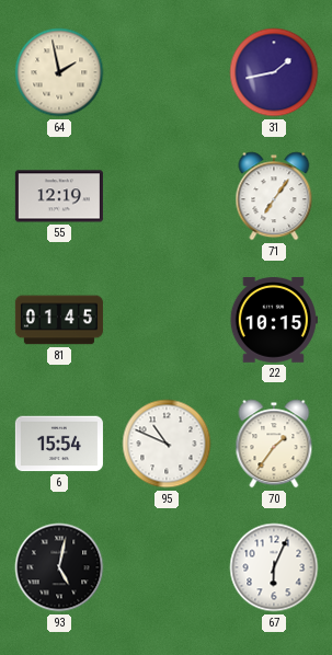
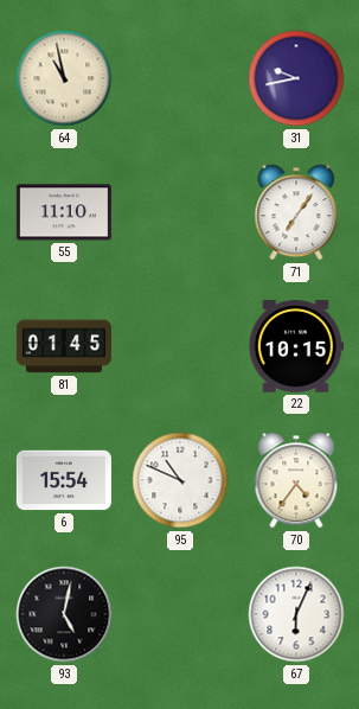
64: 1:58 -> 10:58 (64, 78)
31: 1:43 -> 9:43 (296, 78)
55: 12:19 -> 11:10 (64, 212)
70: 1:36 -> 4:36 (296, 480)
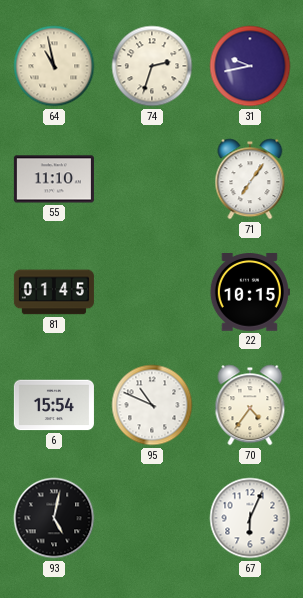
74: none -> 2:33 (152, 66)
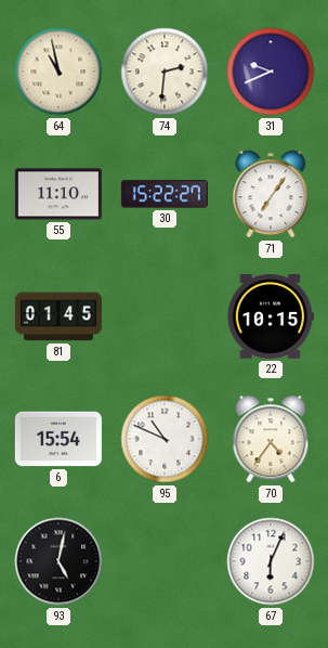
74: 2:33 -> 2:31 (165, 72)
31: 9:43 -> 9:41 (271, 72)
30: none -> 15:22 (165, 194)
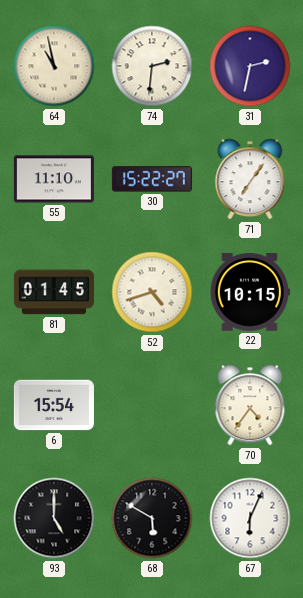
31: 9:41 -> 2:32 (250, 66)
52: none -> 4:42 (152, 292)
95: 10:49 -> none (165, 439)
93: 5:02 -> 5:00 (54, 518)
68: none -> 5:50 (152, 518)
